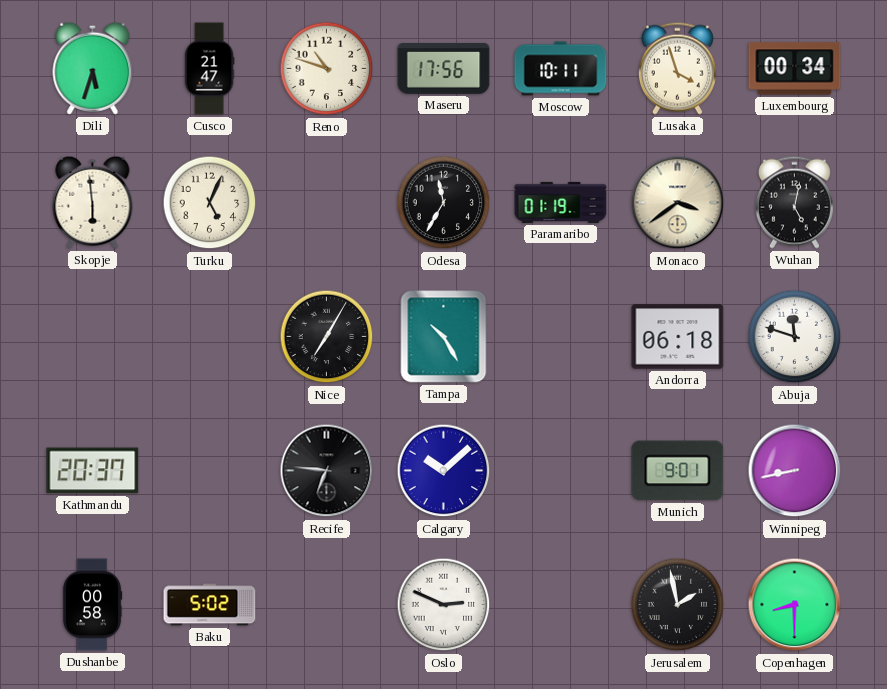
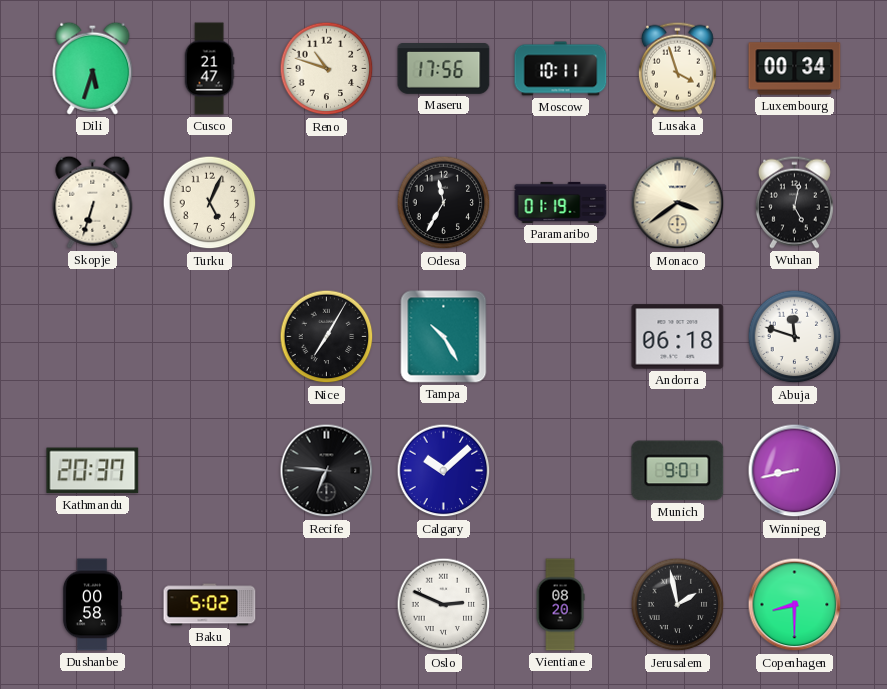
Skopje: 5:59 -> 6:33 (93, 202)
Vientiane: none -> 08:20 (560, 605)
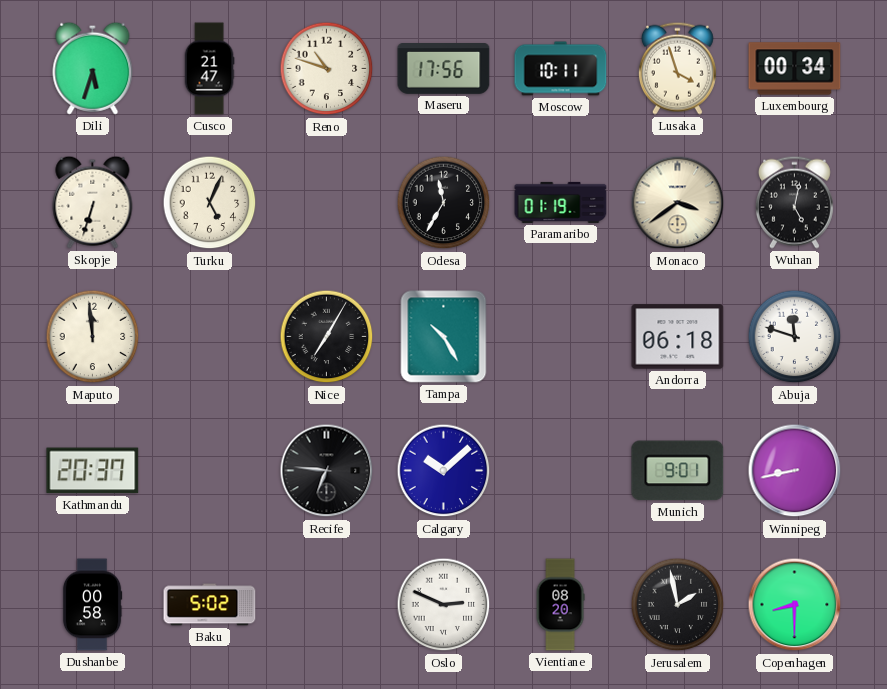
Maputo: none -> 11:59 (93, 337)
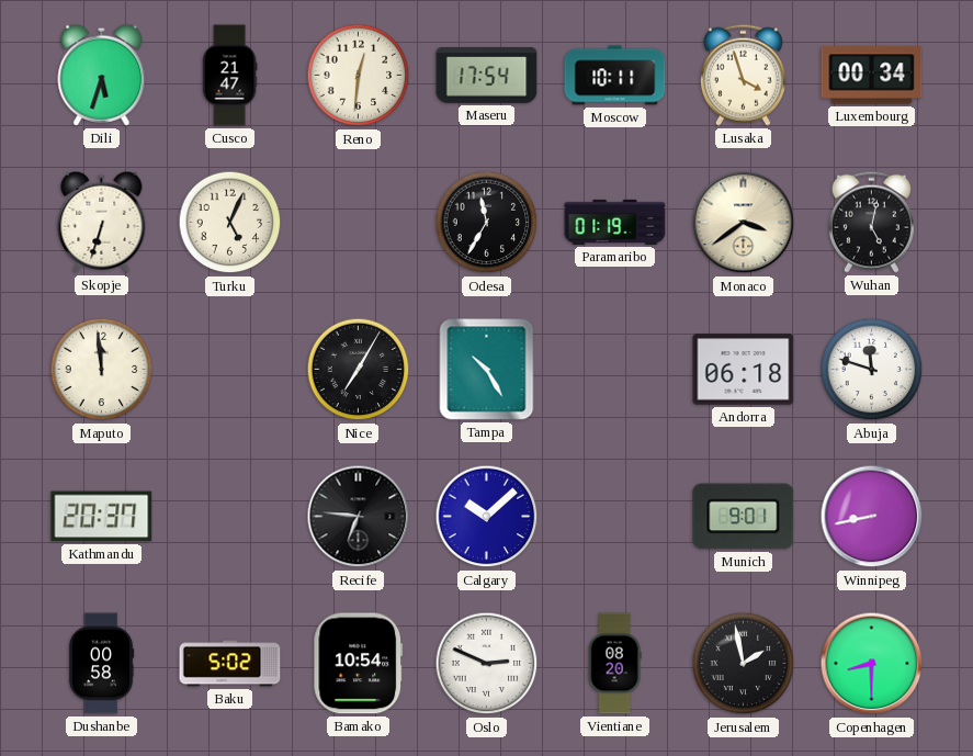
Reno: 10:48 -> 12:31 (359, 76)
Maseru: 17:56 -> 17:54 (487, 76)
Bamako: none -> 10:54 (359, 664)
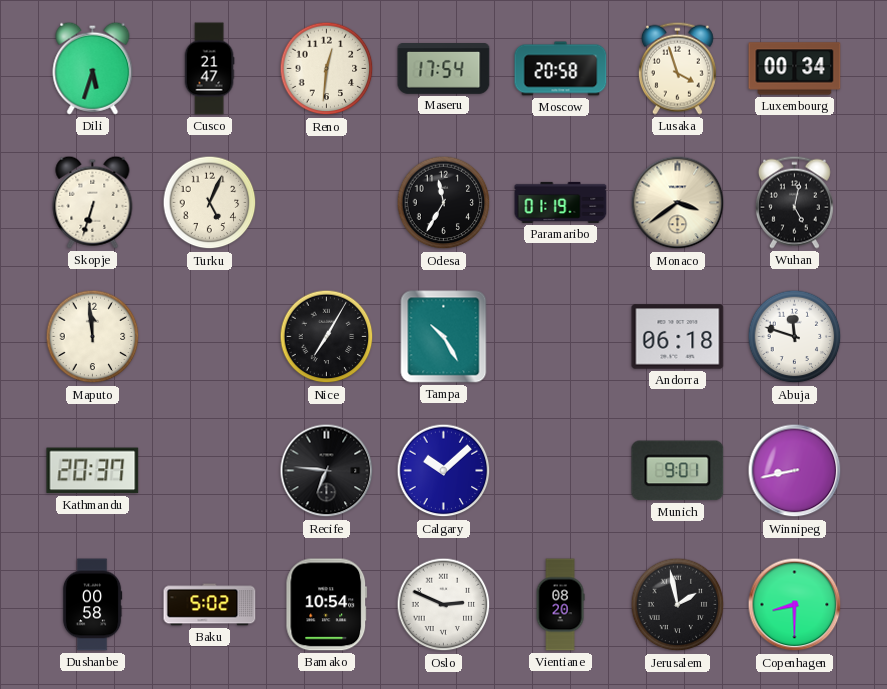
Moscow: 10:11 -> 20:58 (561, 69)
